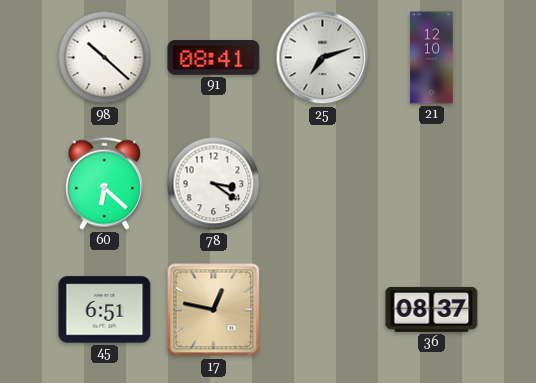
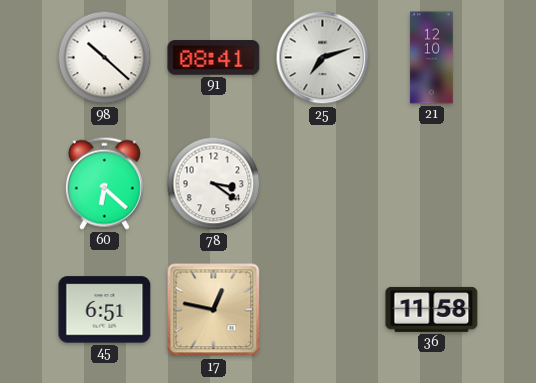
36: 08:37 -> 11:58 (432, 309)
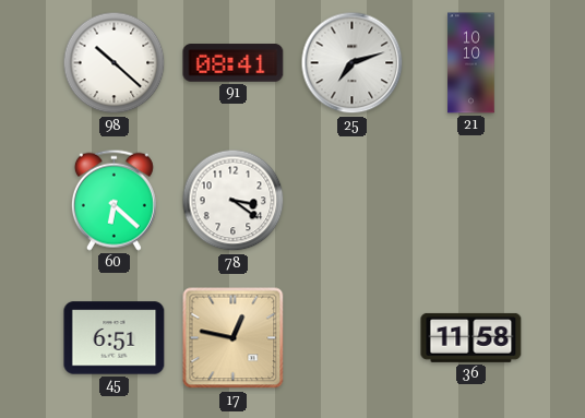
21: 12:10 -> 10:10 (471, 63)
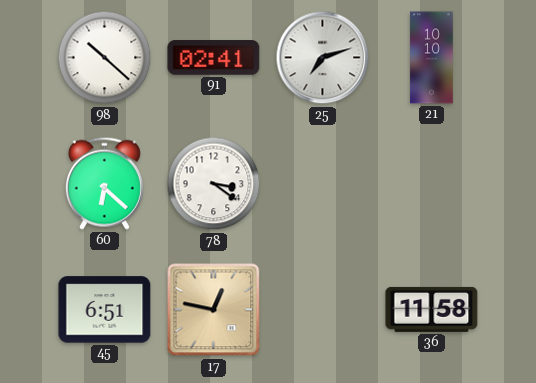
91: 08:41 -> 02:41 (214, 58)
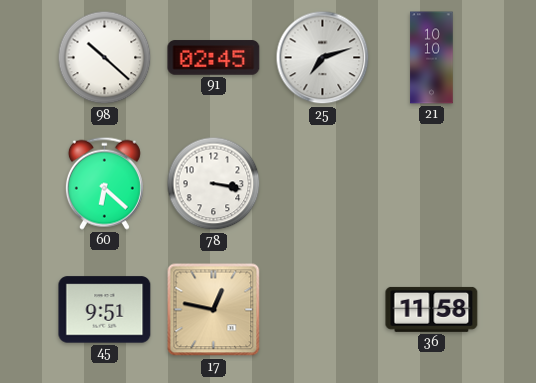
91: 02:41 -> 02:45 (214, 58)
78: 3:21 -> 3:17 (214, 184)
45: 6:51 -> 9:51 (105, 310)
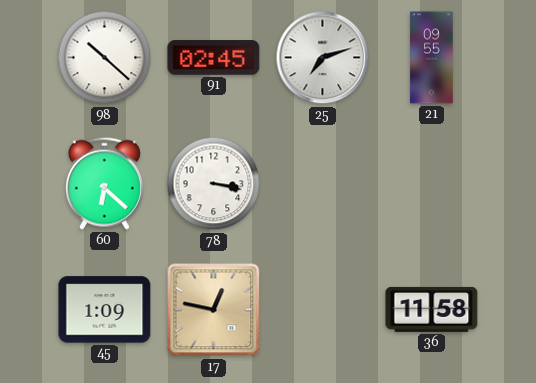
21: 10:10 -> 09:55 (432, 58)
45: 9:51 -> 1:09 (105, 310)
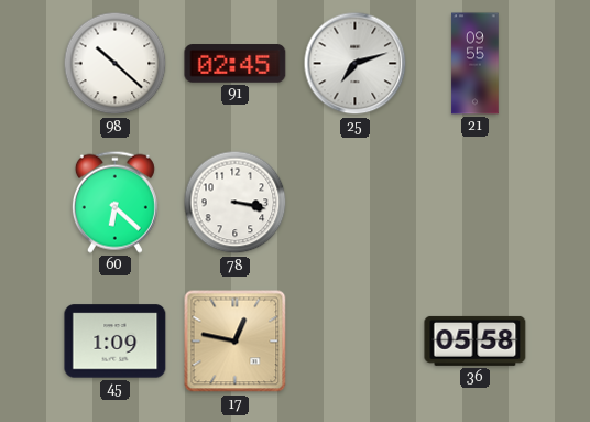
36: 11:58 -> 05:58 (476, 340)
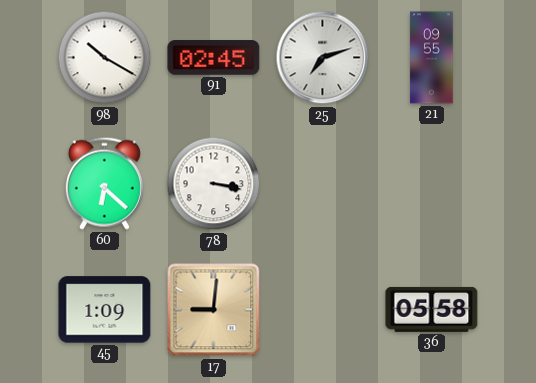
98: 10:22 -> 10:20 (105, 58)
17: 12:47 -> 9:01 (214, 310)
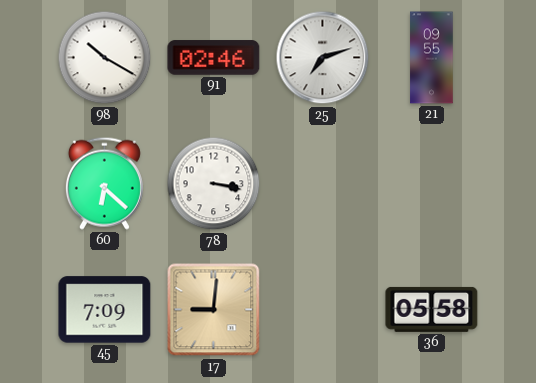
91: 02:45 -> 02:46 (214, 58)
45: 1:09 -> 7:09 (105, 310)
